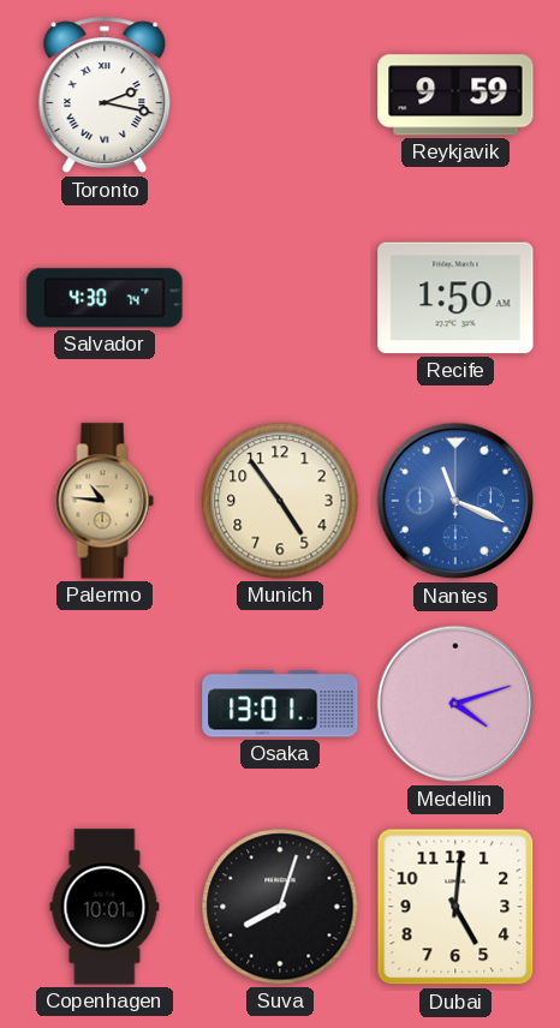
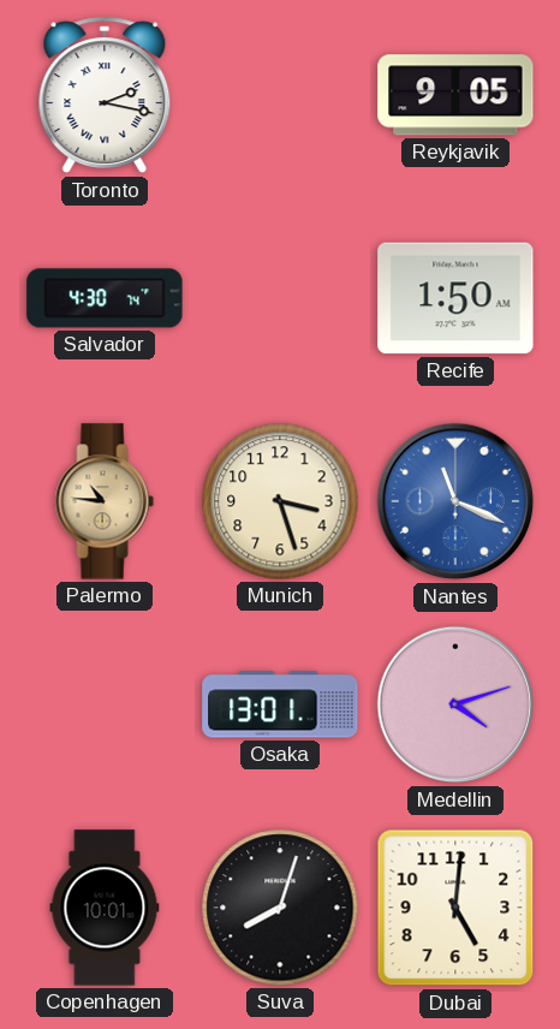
Reykjavik: 9:59 -> 9:05 (455, 95)
Munich: 4:54 -> 3:27 (280, 501)
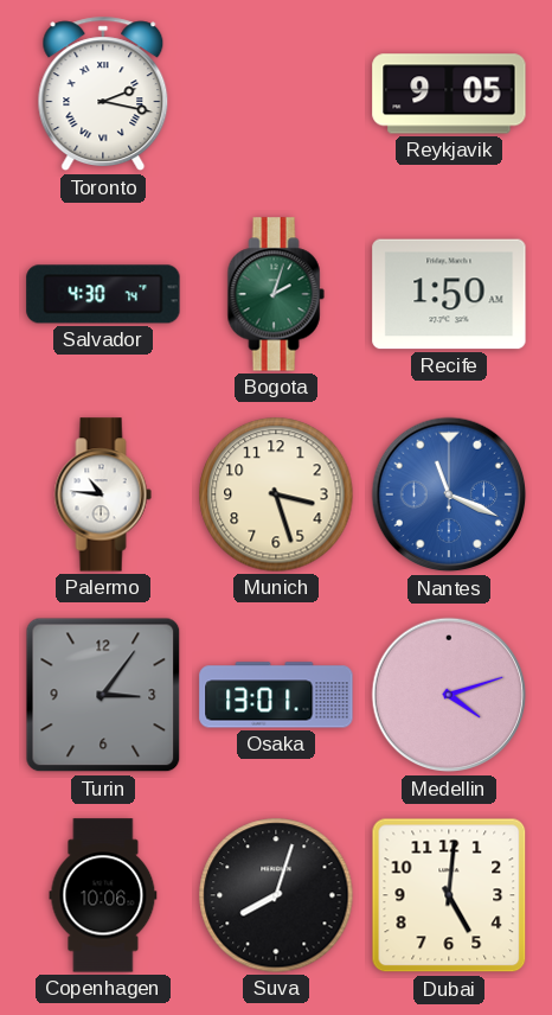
Bogota: none -> 2:03 (276, 294)
Palermo dial: champagne -> white (103, 494)
Turin: none -> 3:06 (103, 695)
Copenhagen: 10:01 -> 10:06 (103, 895)
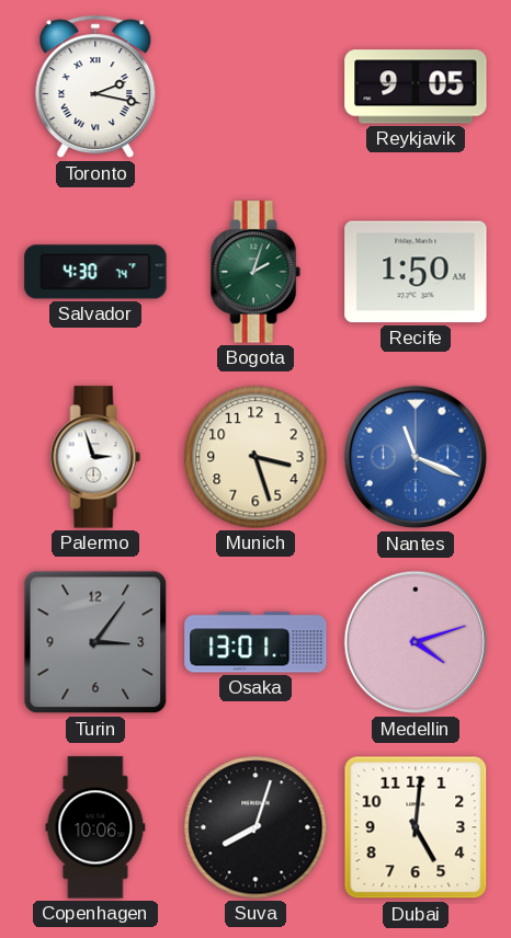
Palermo: 10:46 -> 2:57 (95, 457)
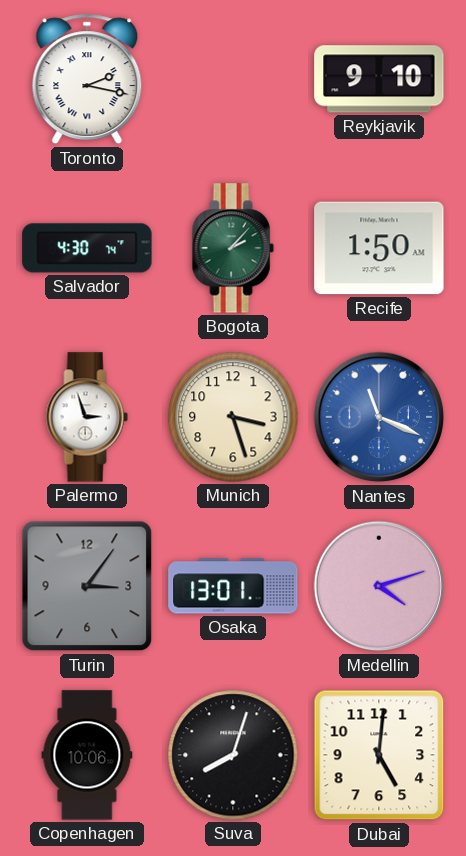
Reykjavik: 9:05 -> 9:10 (379, 79)
Bogota: 2:03 -> 2:07 (233, 248)
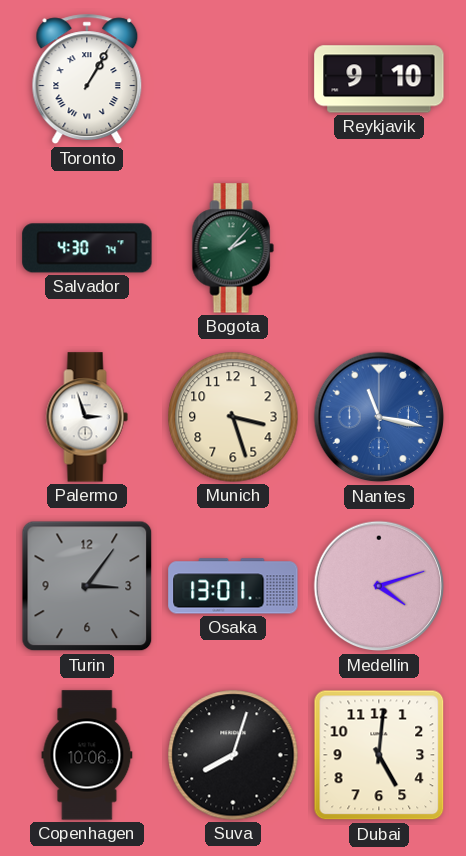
Toronto: 2:17 -> 1:05 (87, 79)
Recife: 1:50 -> none (379, 248)
Nantes: 11:19 -> 11:17 (379, 417)
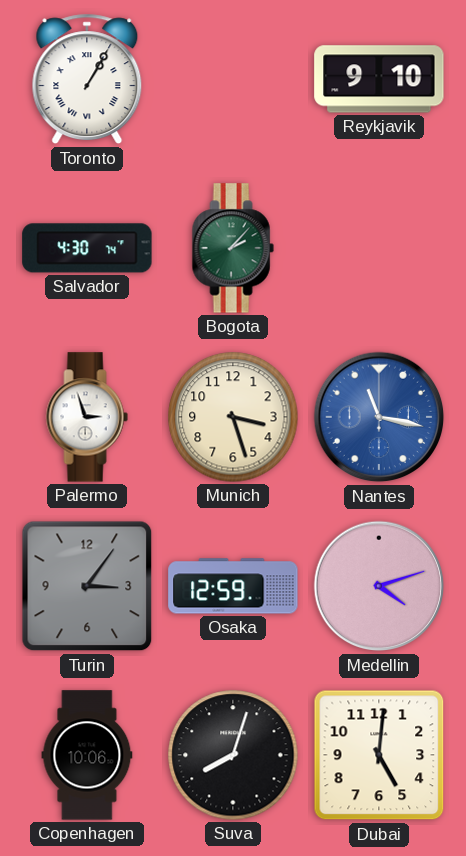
Osaka: 13:01 -> 12:59 (233, 586)
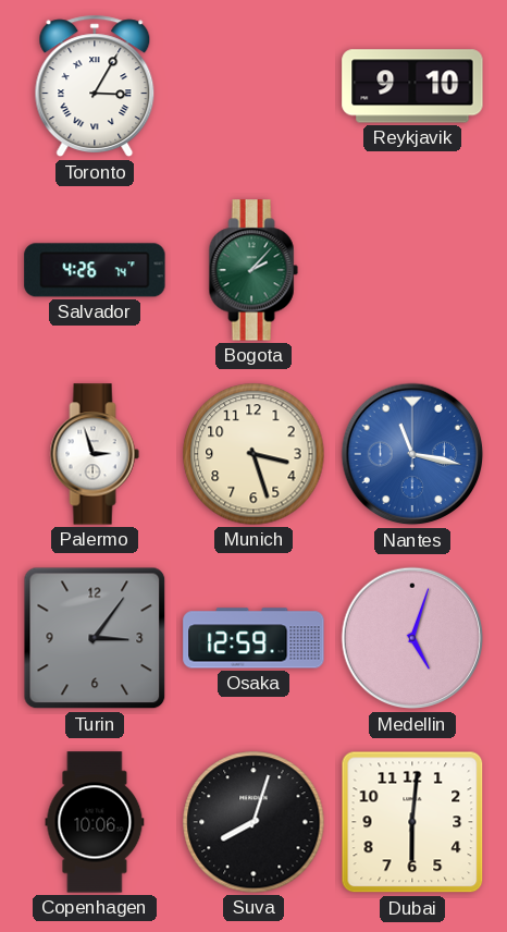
Toronto: 1:05 -> 3:05 (95, 86)
Salvador: 4:30 -> 4:26 (95, 270)
Medellin: 4:12 -> 5:03 (412, 638)
Dubai: 5:01 -> 6:01 (412, 822)
